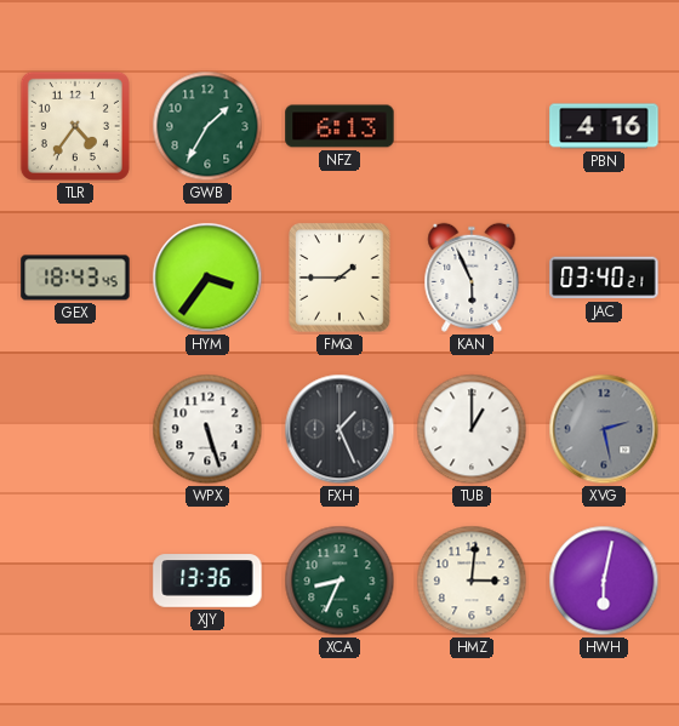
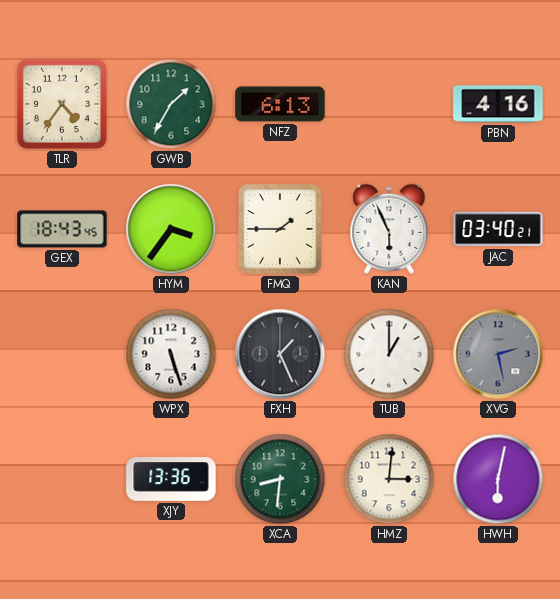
XCA: 8:34 -> 8:31 (280, 479)
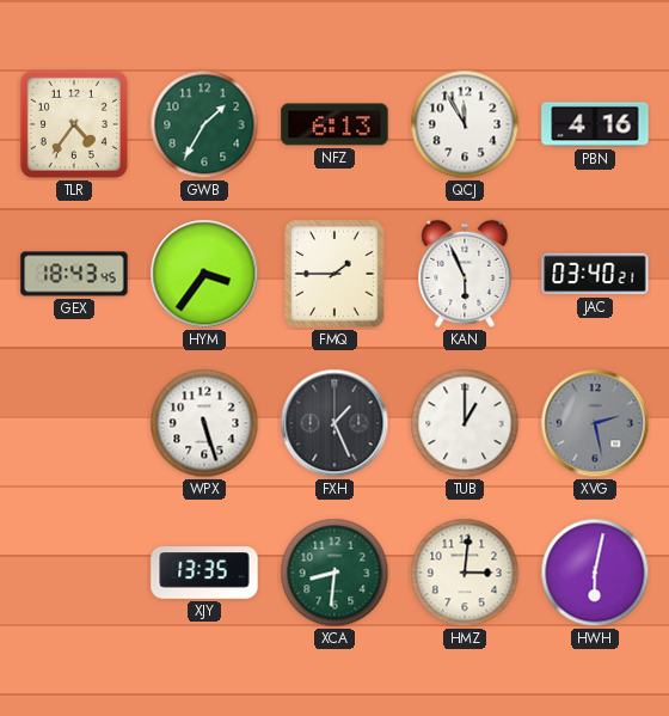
QCJ: none -> 11:55 (465, 124)
XJY: 13:36 -> 13:35 (204, 573)
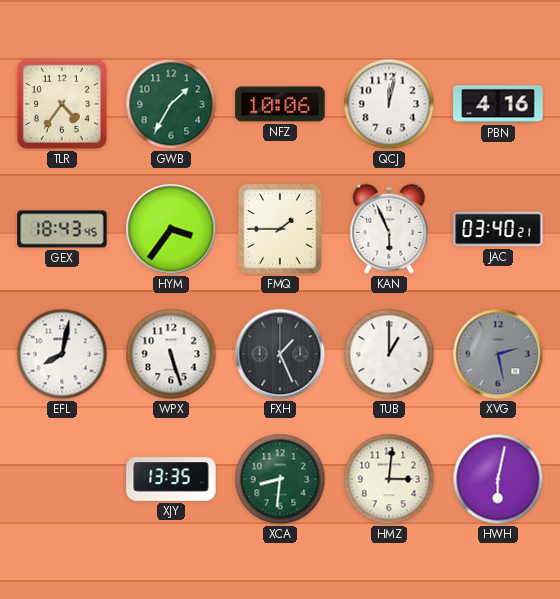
NFZ: 6:13 -> 10:06 (280, 104)
QCJ: 11:55 -> 12:02 (389, 104)
EFL: none -> 8:02 (62, 354)
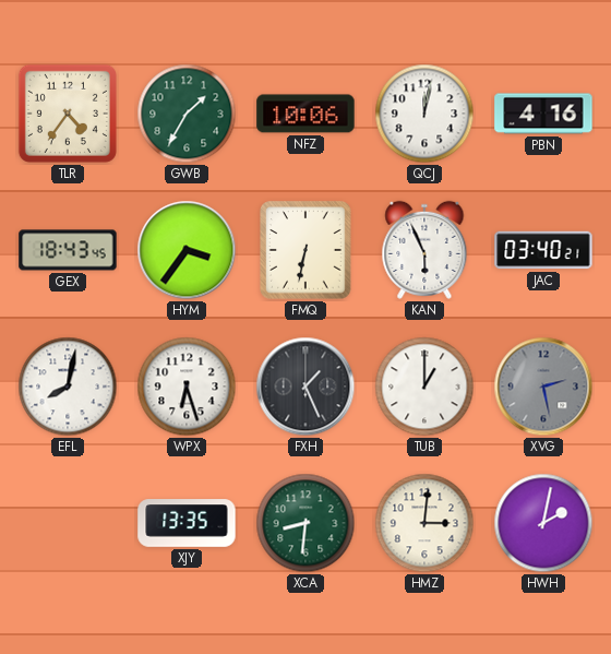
FMQ: 1:45 -> 6:32 (305, 250)
WPX: 5:27 -> 6:27 (187, 387)
HWH: 6:02 -> 2:02 (543, 523)
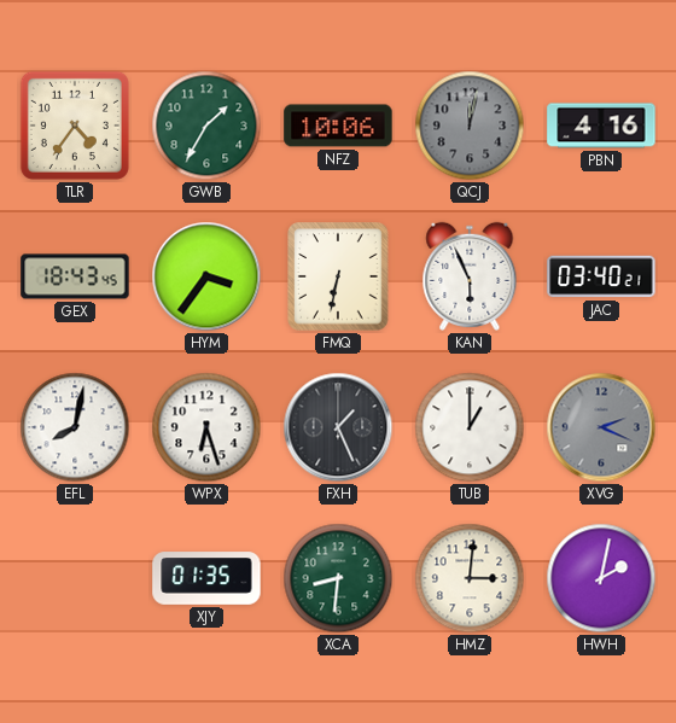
QCJ dial: white -> grey (470, 126)
XVG: 2:28 -> 2:19 (601, 427)
XJY: 13:35 -> 01:35 (206, 578)
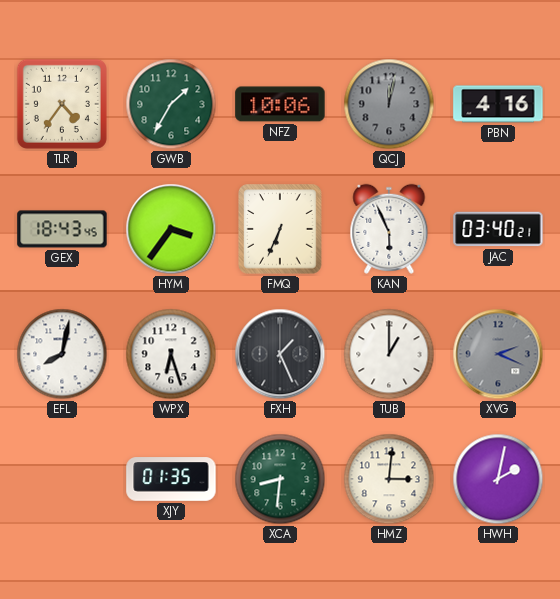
FMQ: 6:32 -> 6:34 (280, 229)
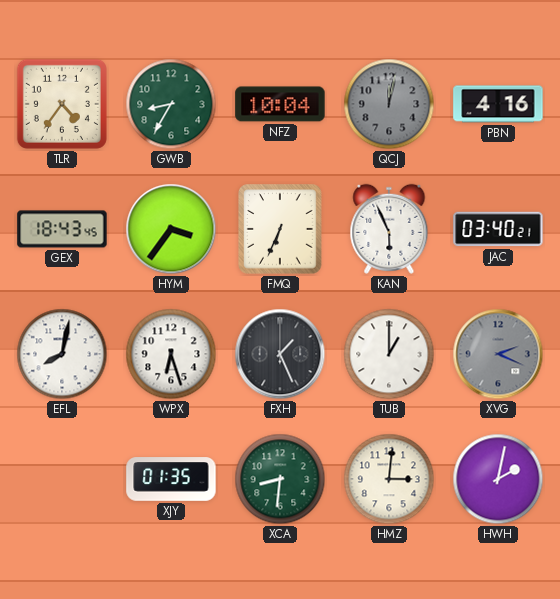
GWB: 1:35 -> 8:35 (171, 104)
NFZ: 10:06 -> 10:04 (280, 104)
